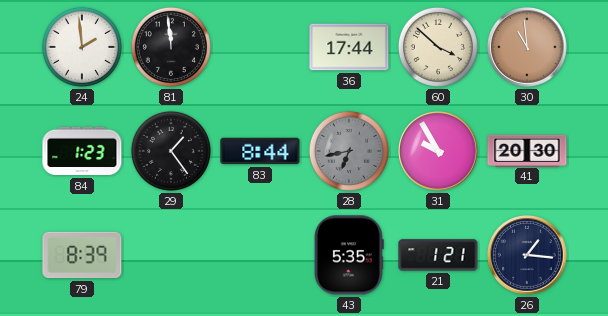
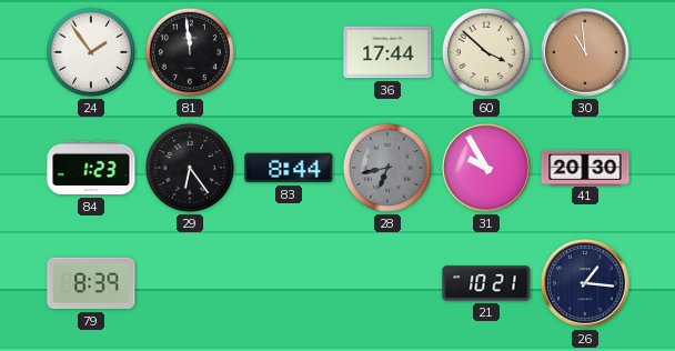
24: 1:59 -> 1:54 (91, 52)
29: 1:24 -> 6:24 (190, 168)
43: 5:35 -> none (349, 255)
21: 1:21 -> 10:21 (486, 283)
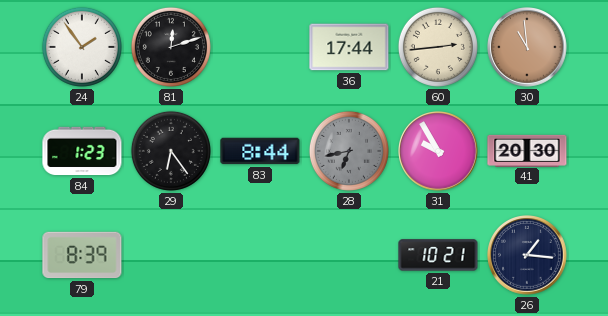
81: 11:59 -> 12:12 (171, 47)
60: 3:52 -> 2:44 (438, 47)
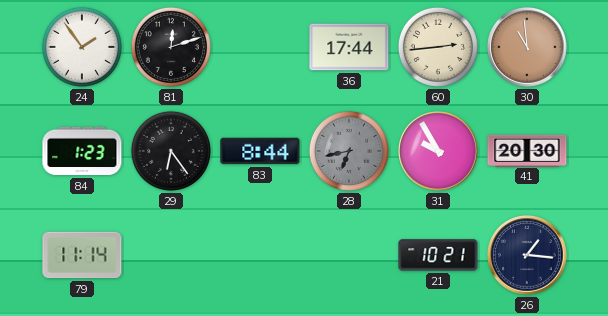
79: 8:39 -> 11:14 (82, 255)
